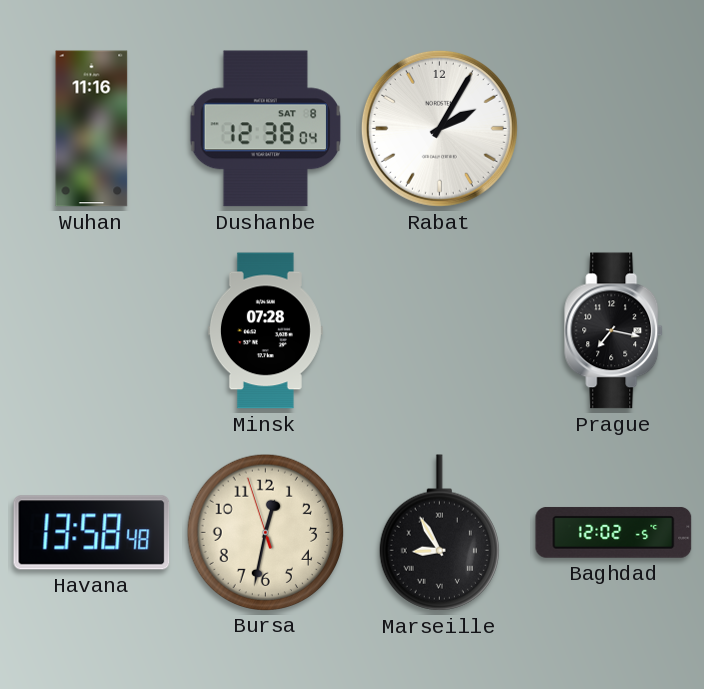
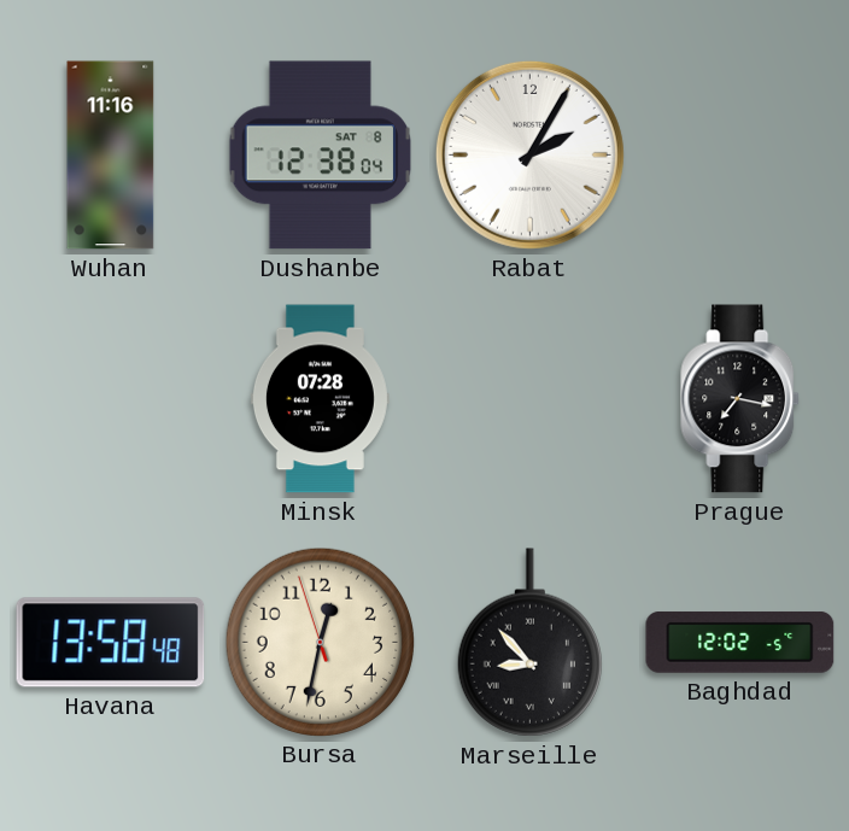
Marseille: 8:55 -> 8:53 (529, 643)
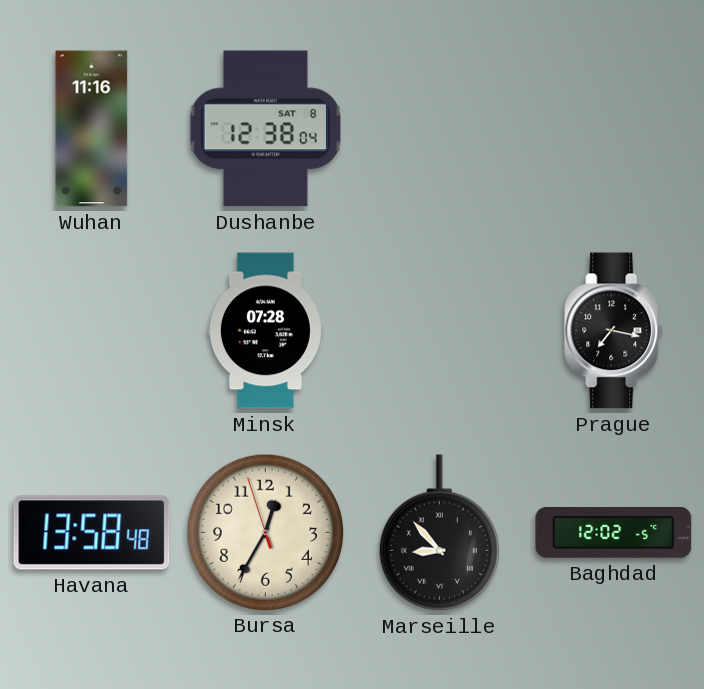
Rabat: 2:05 -> none (529, 154)
Bursa: 12:31 -> 12:34 (265, 532)
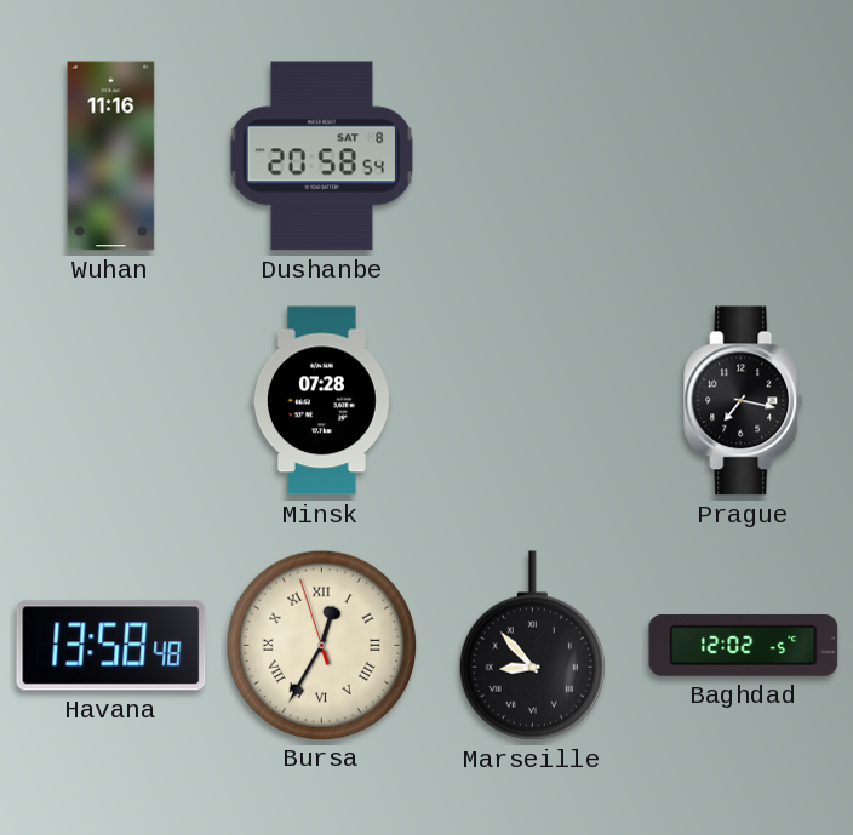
Dushanbe: 12:38 -> 20:58 (321, 156)
Bursa numerals: Arabic -> Roman (321, 645)
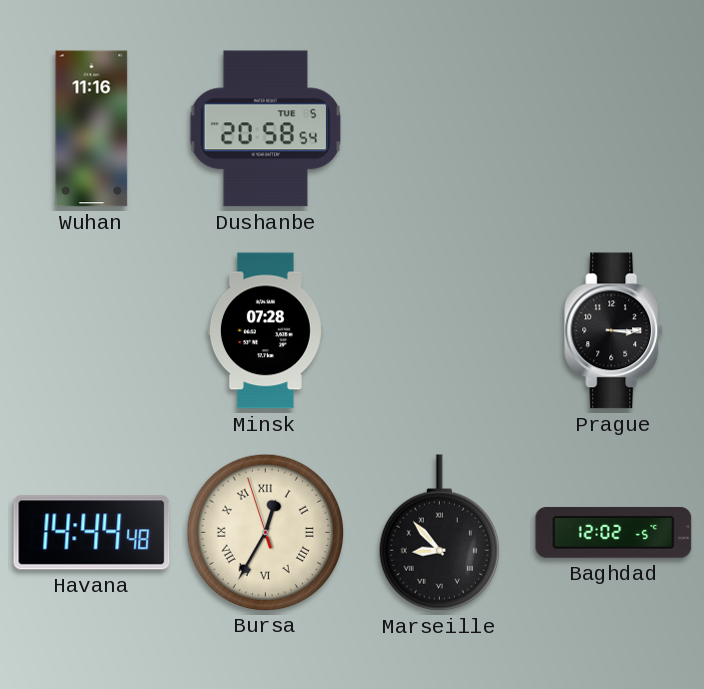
Dushanbe date: SAT 8 -> TUE 5 (265, 129)
Prague: 7:17 -> 3:15 (614, 331)
Havana: 13:58 -> 14:44 (92, 533)
